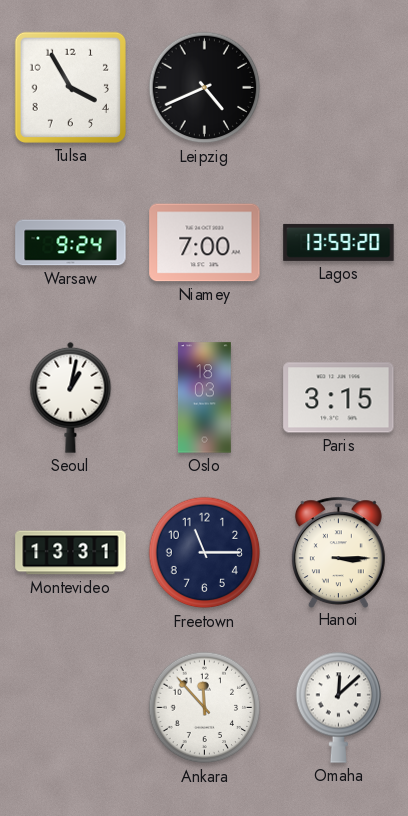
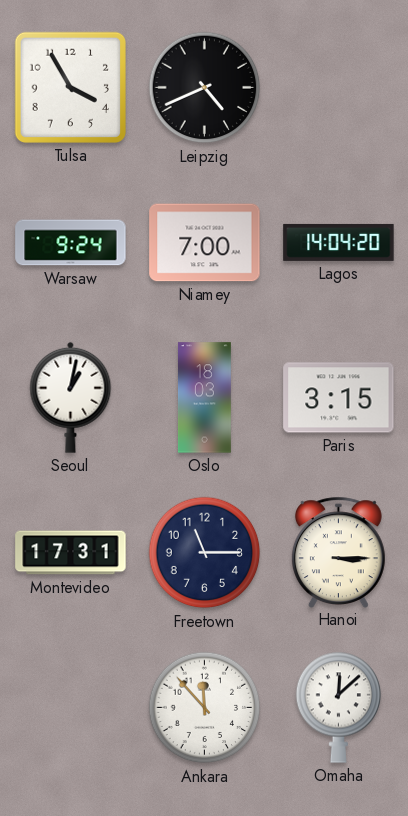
Lagos: 13:59 -> 14:04 (339, 242)
Montevideo: 13:31 -> 17:31 (71, 553)
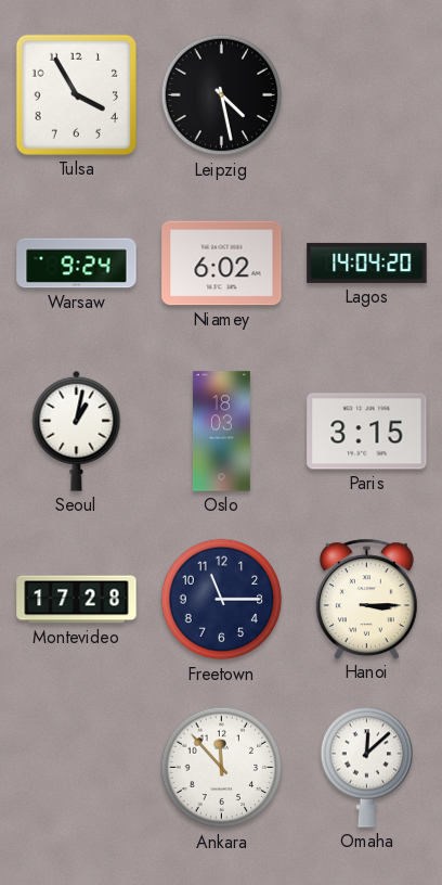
Leipzig: 4:41 -> 4:28 (222, 95)
Niamey: 7:00 -> 6:02 (222, 264)
Montevideo: 17:31 -> 17:28 (77, 600)
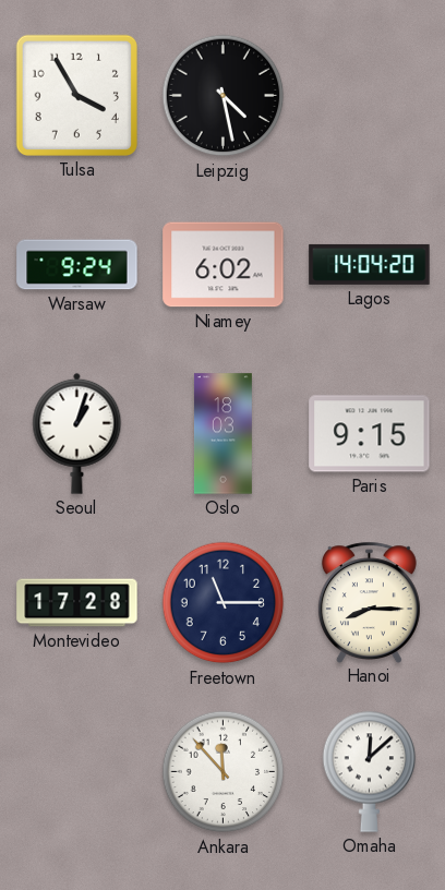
Seoul: 1:02 -> 1:03 (77, 433)
Paris: 3:15 -> 9:15 (370, 434)
Hanoi: 3:15 -> 8:15 (369, 602)
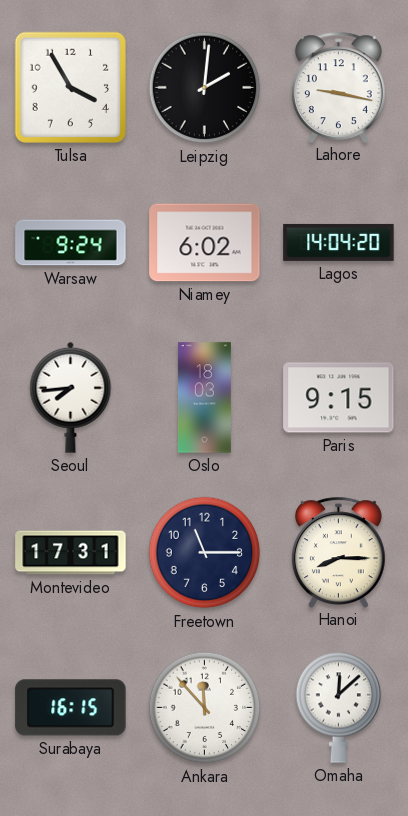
Leipzig: 4:28 -> 2:01 (205, 88)
Lahore: none -> 9:17 (338, 87)
Seoul: 1:03 -> 7:44 (71, 397)
Montevideo: 17:28 -> 17:31 (71, 553)
Surabaya: none -> 16:15 (71, 708)
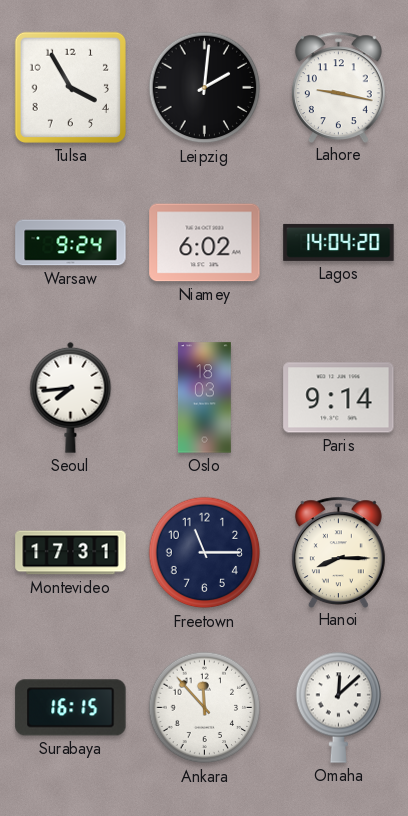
Paris: 9:15 -> 9:14 (339, 398)
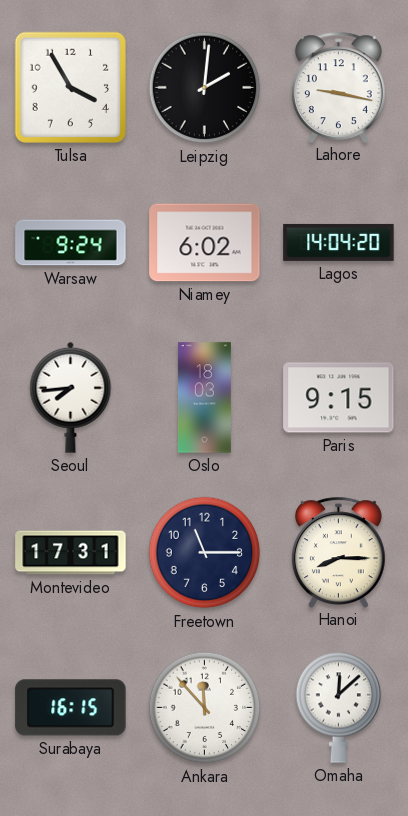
Paris: 9:14 -> 9:15 (339, 398)
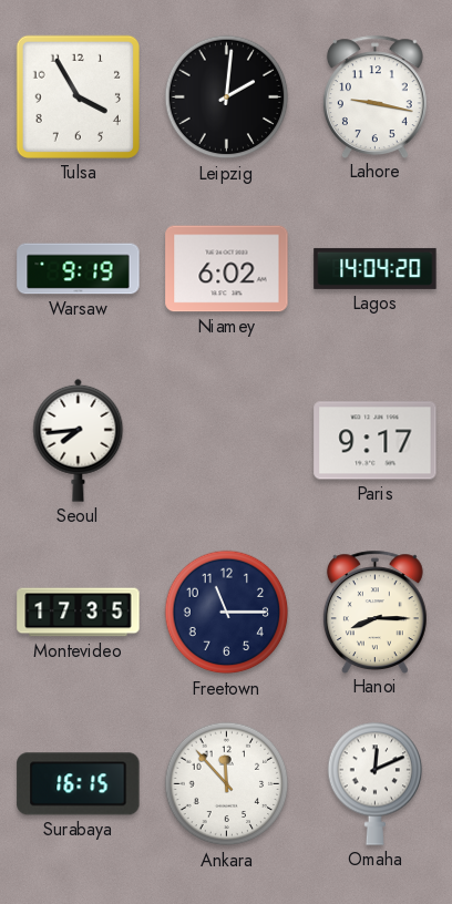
Warsaw: 9:24 -> 9:19 (79, 269)
Oslo: 18:03 -> none (204, 398)
Paris: 9:15 -> 9:17 (376, 441)
Montevideo: 17:31 -> 17:35 (79, 613)
Omaha: 12:08 -> 12:11 (376, 783)
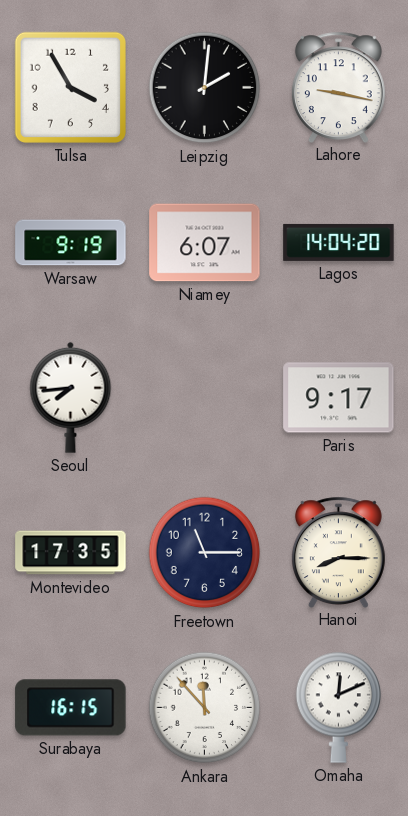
Niamey: 6:02 -> 6:07 (205, 243)
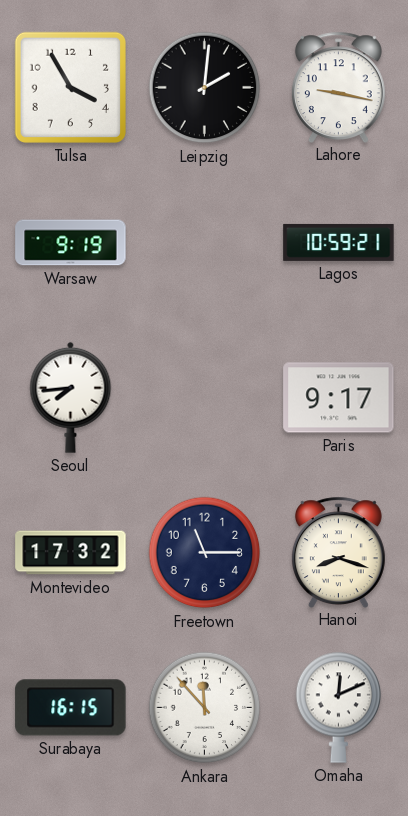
Niamey: 6:07 -> none (205, 243)
Lagos: 14:04 -> 10:59 (339, 242)
Montevideo: 17:35 -> 17:32 (71, 553)
Hanoi: 8:15 -> 8:18 (338, 552)
